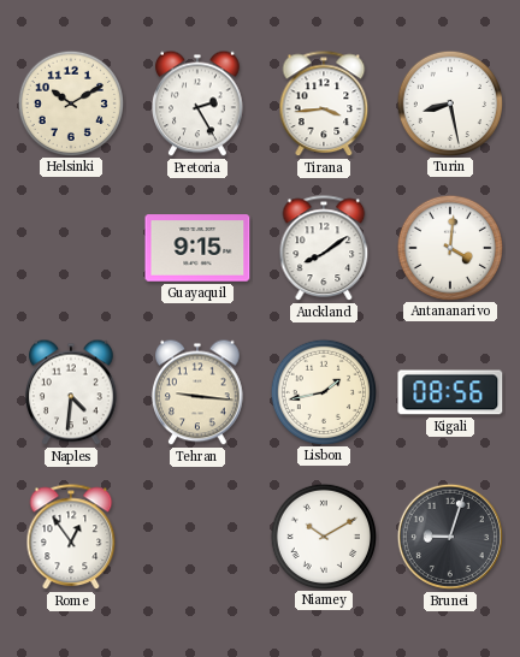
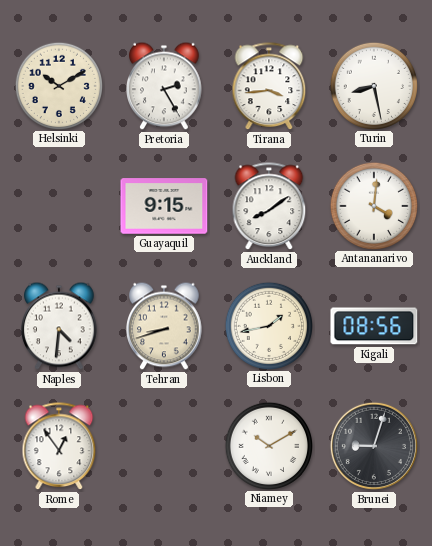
Tehran: 9:16 -> 8:42 (165, 326)
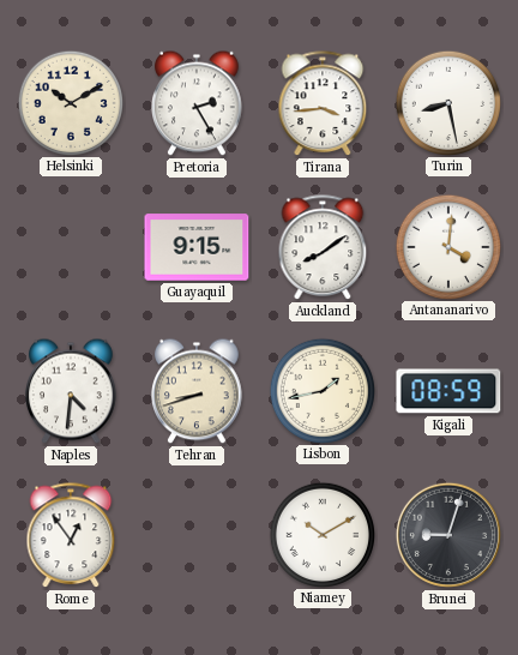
Kigali: 08:56 -> 08:59 (448, 391)
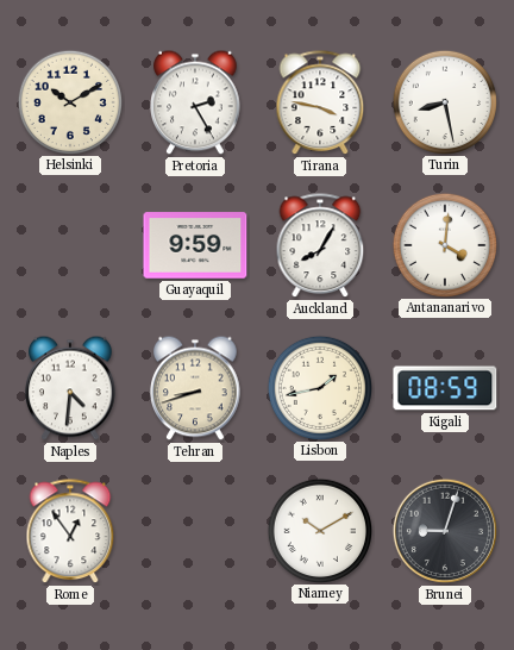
Tirana: 3:44 -> 3:47 (320, 104)
Guayaquil: 9:15 -> 9:59 (195, 245)
Auckland: 8:09 -> 8:05 (320, 246)
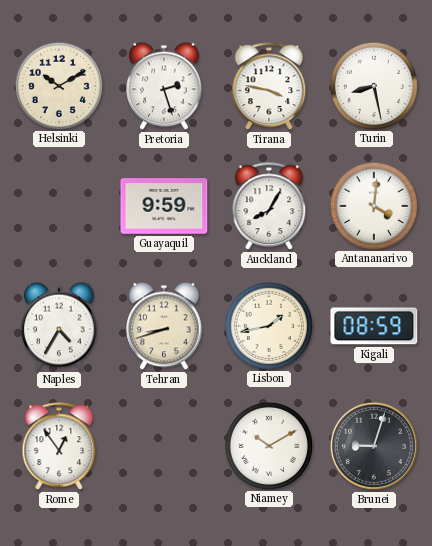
Pretoria: 2:25 -> 2:27 (165, 86)
Naples: 4:31 -> 4:35 (60, 326)
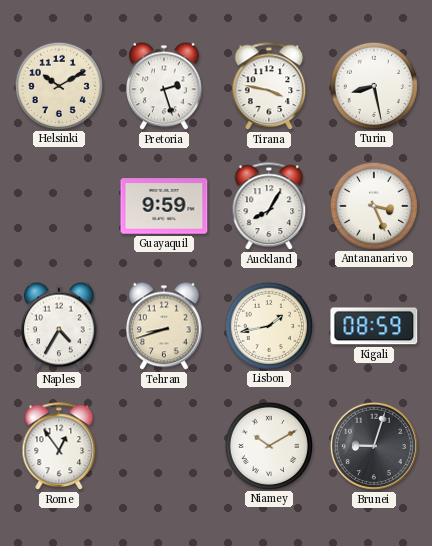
Antananarivo: 4:01 -> 3:26 (373, 205)
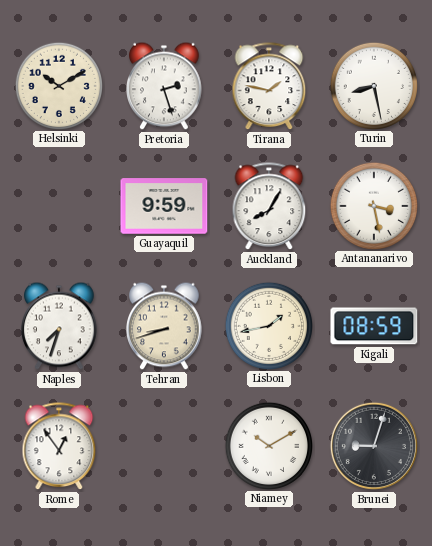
Tirana: 3:47 -> 1:47 (269, 87)
Antananarivo: 3:26 -> 3:28 (373, 205)
Naples: 4:35 -> 7:33 (60, 326)
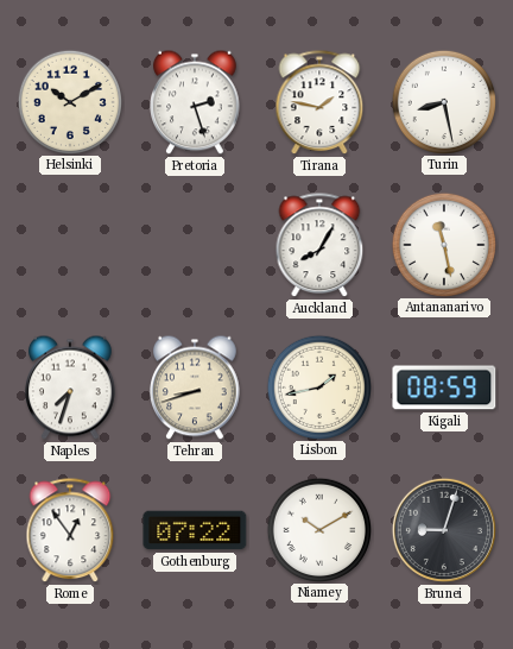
Guayaquil: 9:59 -> none (164, 206)
Antananarivo: 3:28 -> 11:28 (443, 244)
Gothenburg: none -> 07:22 (195, 530)
